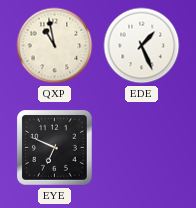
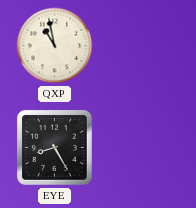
EDE: 1:26 -> none (142, 46)
EYE: 6:49 -> 8:25 (54, 147)
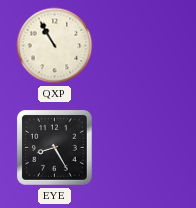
QXP: 10:58 -> 10:55 (55, 46)
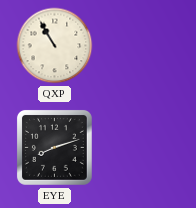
EYE: 8:25 -> 8:12 (54, 147)
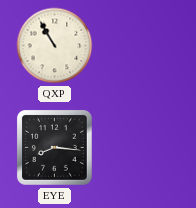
EYE: 8:12 -> 8:16 (54, 147)
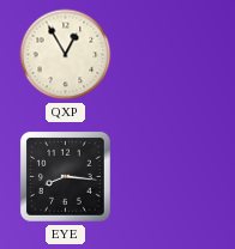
QXP: 10:55 -> 12:55 (66, 55)
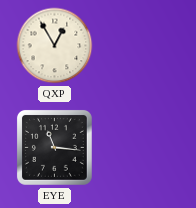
EYE: 8:16 -> 11:16 (54, 147)
